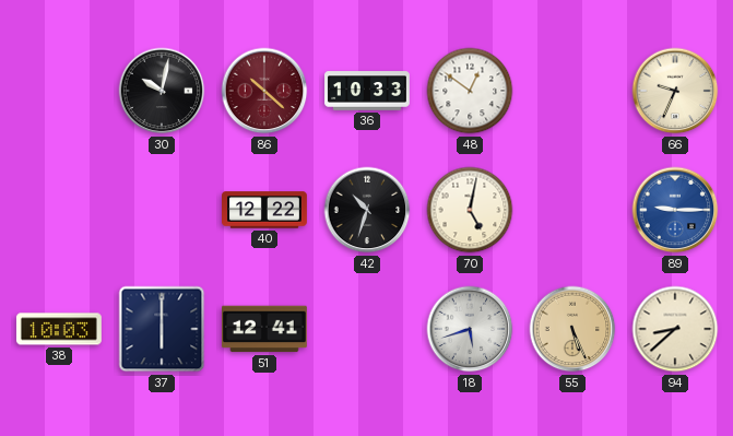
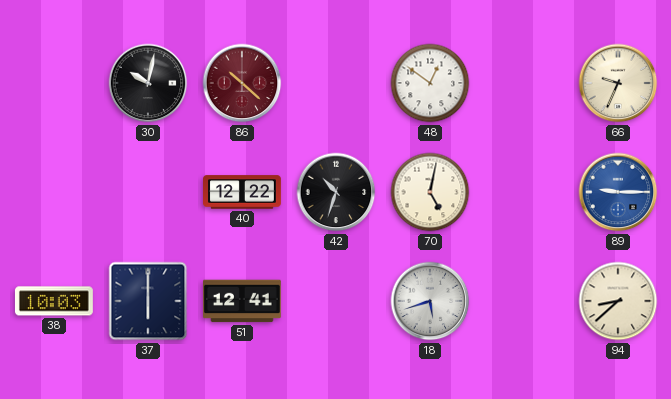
36: 10:33 -> none (368, 91)
55: 5:26 -> none (572, 329)
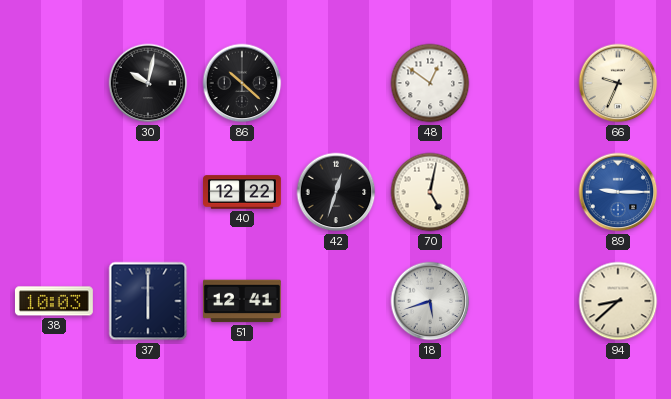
86 dial: burgundy -> black (242, 83)
42: 10:33 -> 12:33 (336, 192)
